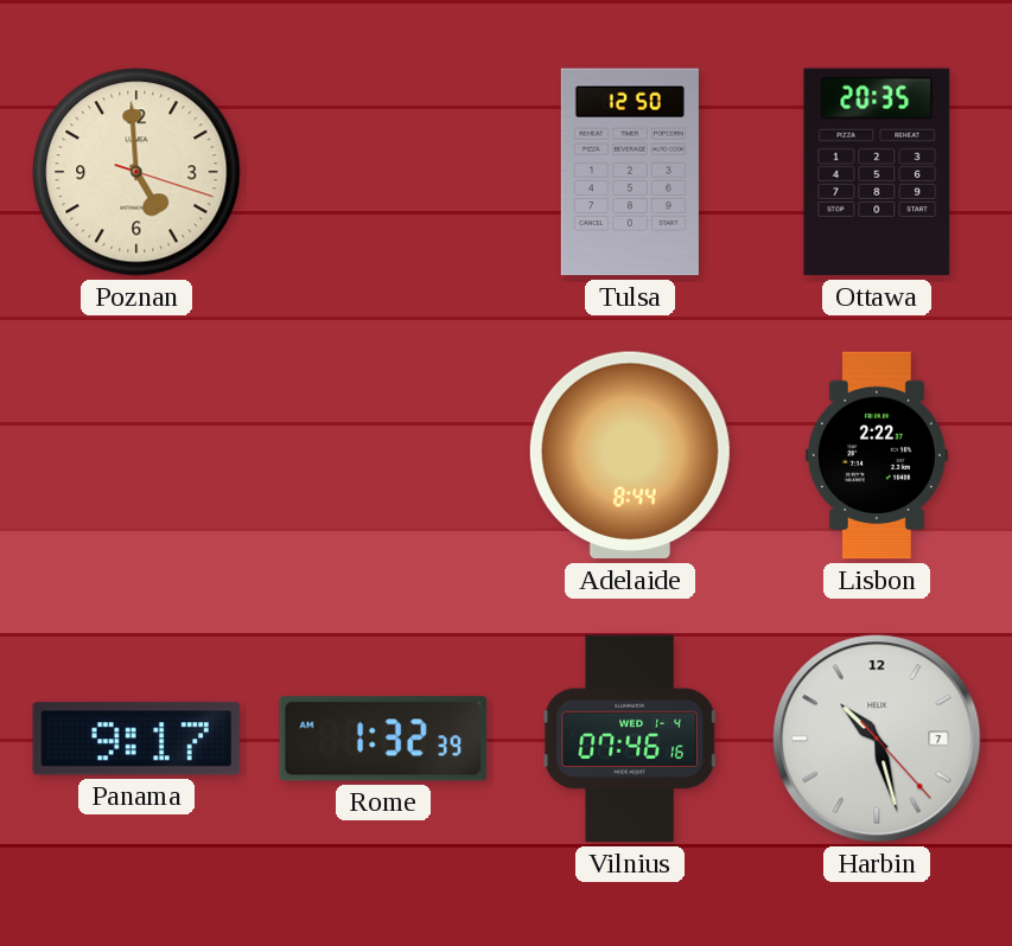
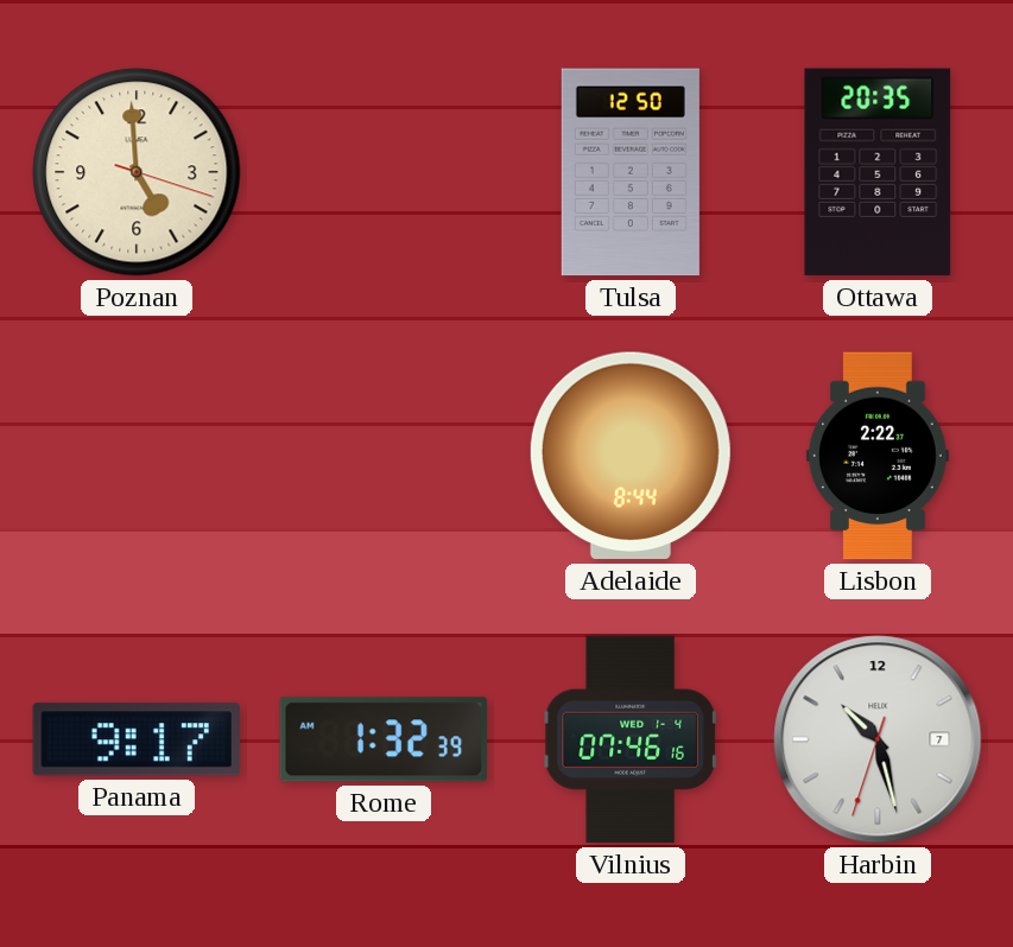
Harbin: 10:27:23 -> 10:27:33 (878, 739)
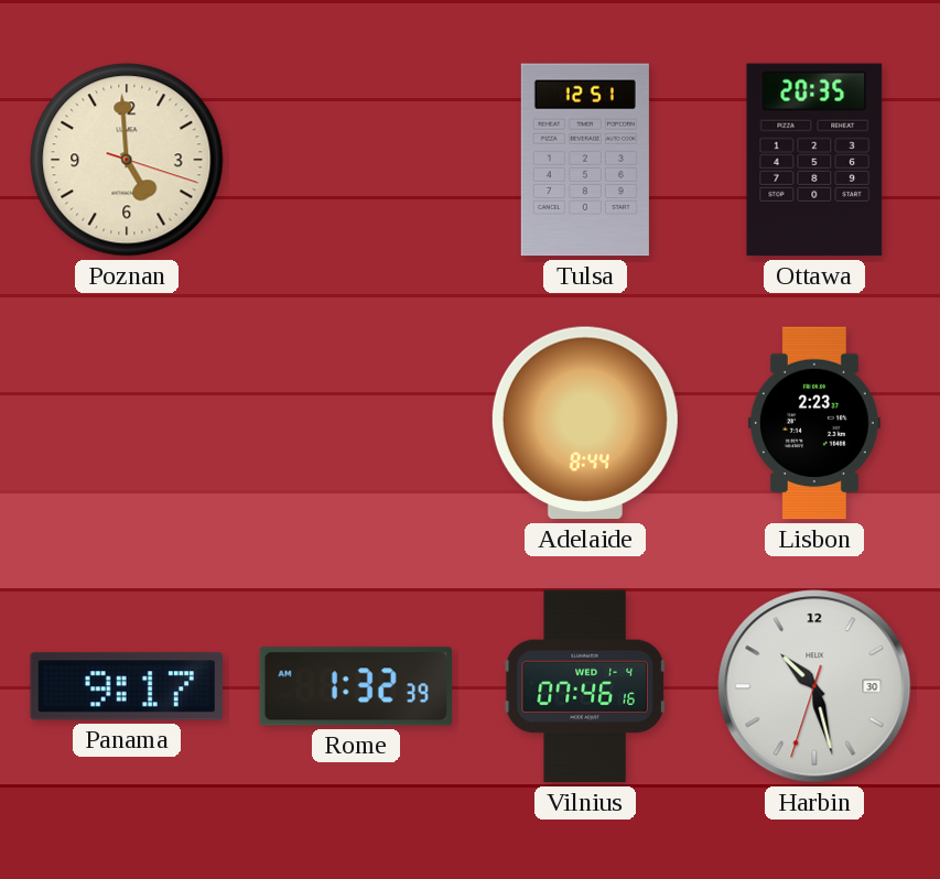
Tulsa: 12:50 -> 12:51 (585, 160)
Lisbon: 2:22 -> 2:23 (814, 423)
Harbin date: 7 -> 30 (814, 686)
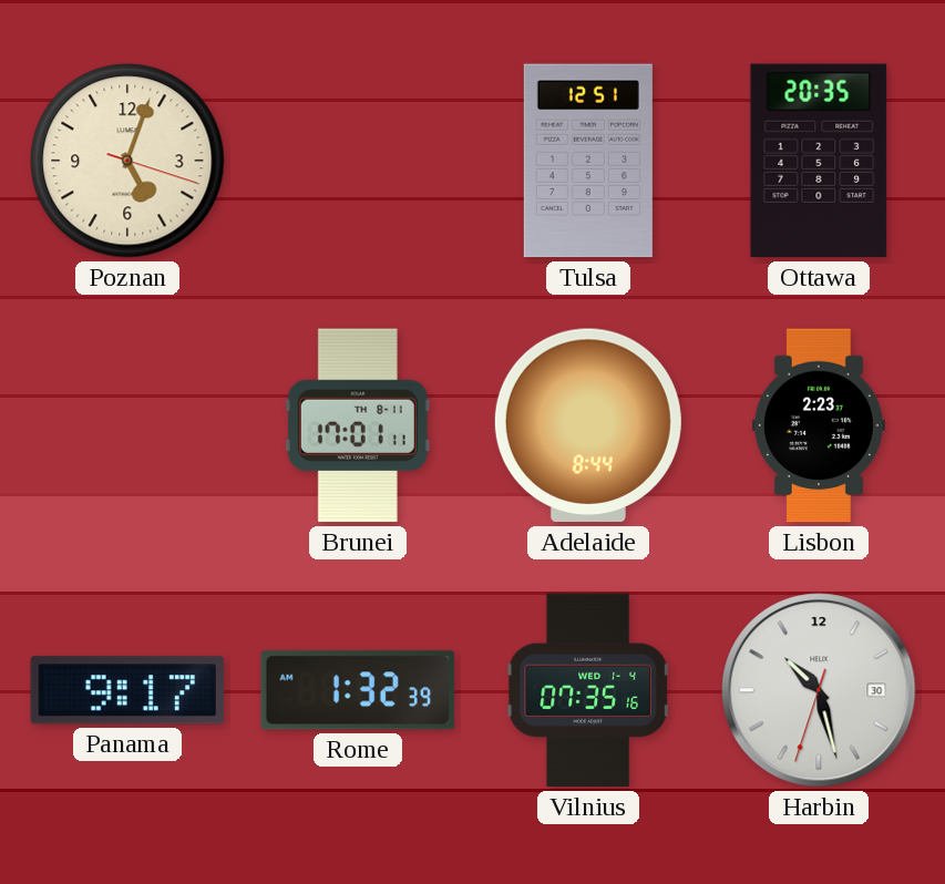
Poznan: 4:59 -> 5:03 (127, 161)
Brunei: none -> 17:01 (358, 425)
Vilnius: 07:46 -> 07:35 (588, 690)
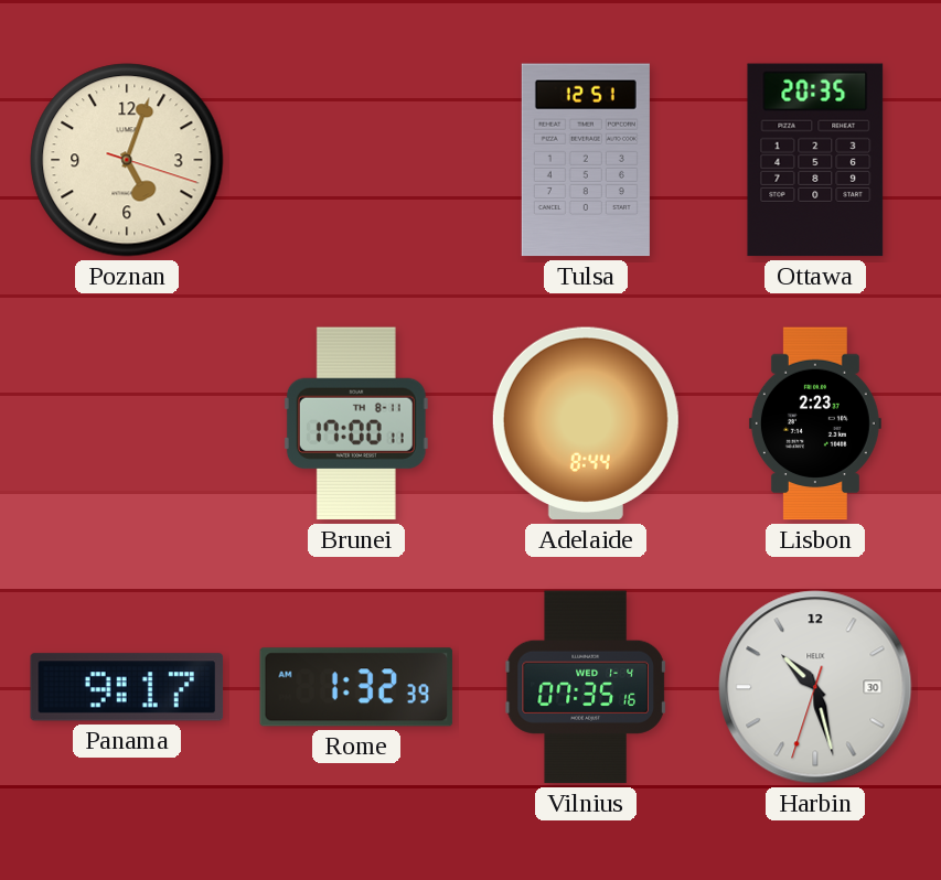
Brunei: 17:01 -> 17:00 (356, 423)
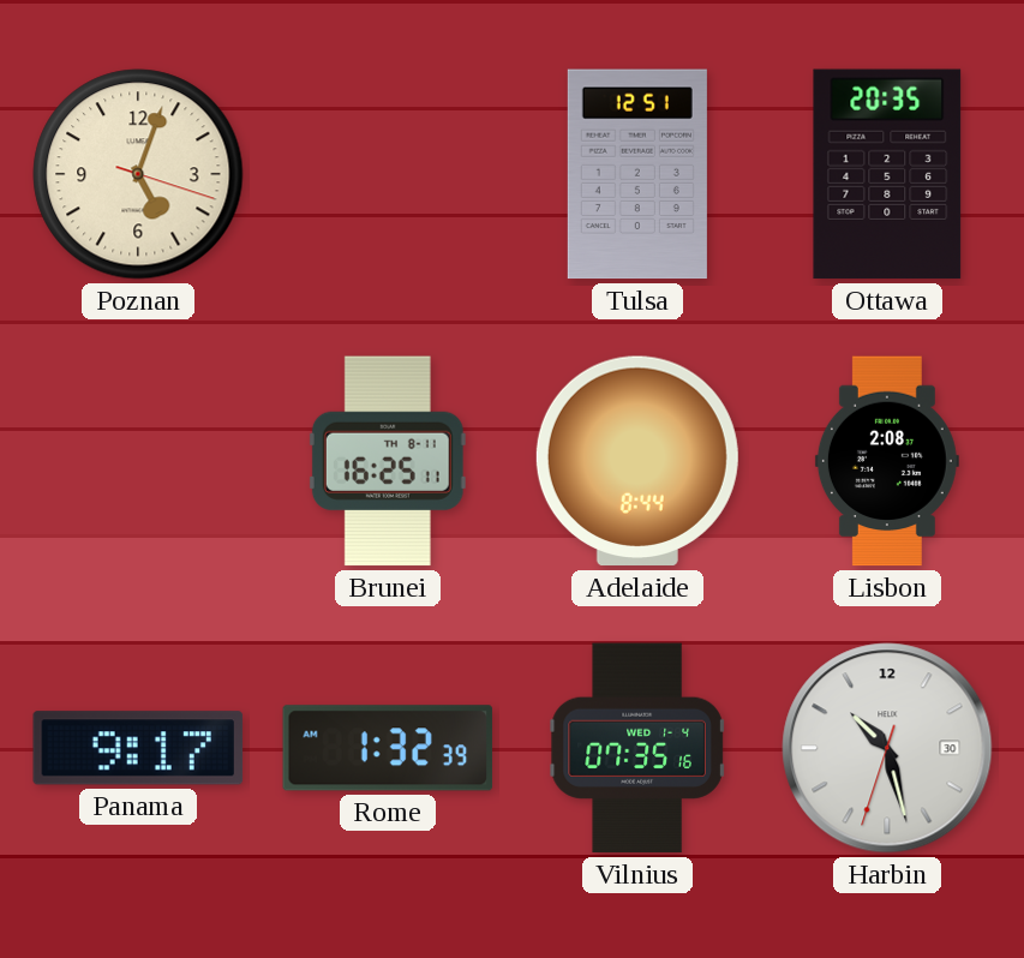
Brunei: 17:00 -> 16:25 (388, 461)
Lisbon: 2:23 -> 2:08 (887, 461)
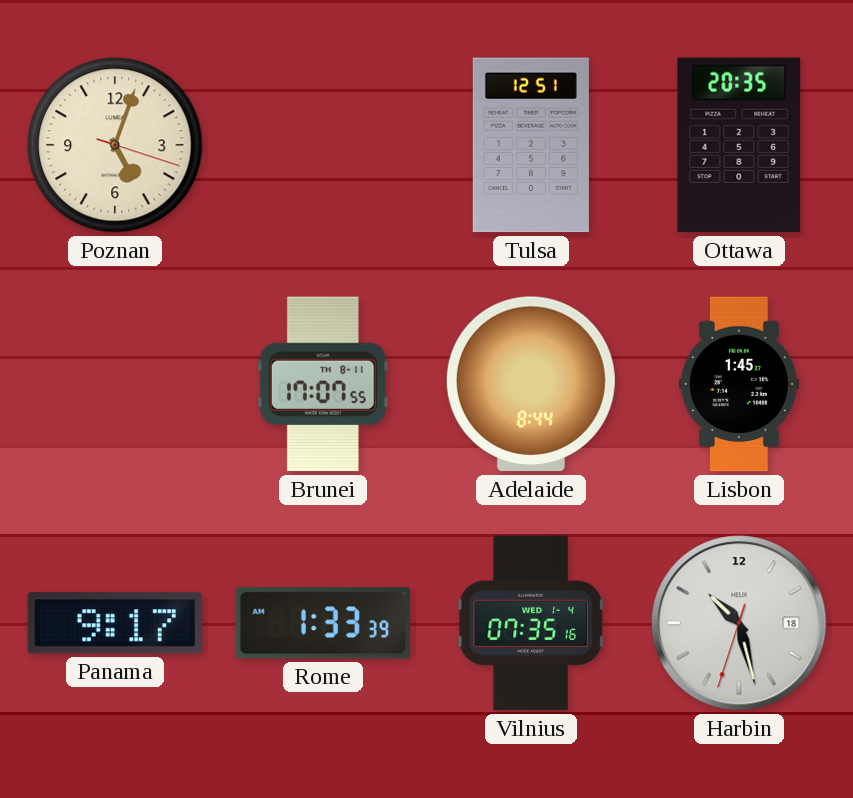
Brunei: 16:25 -> 17:07 (323, 384)
Lisbon: 2:08 -> 1:45 (739, 384)
Rome: 1:32 -> 1:33 (323, 623)
Harbin date: 30 -> 18 (739, 623)
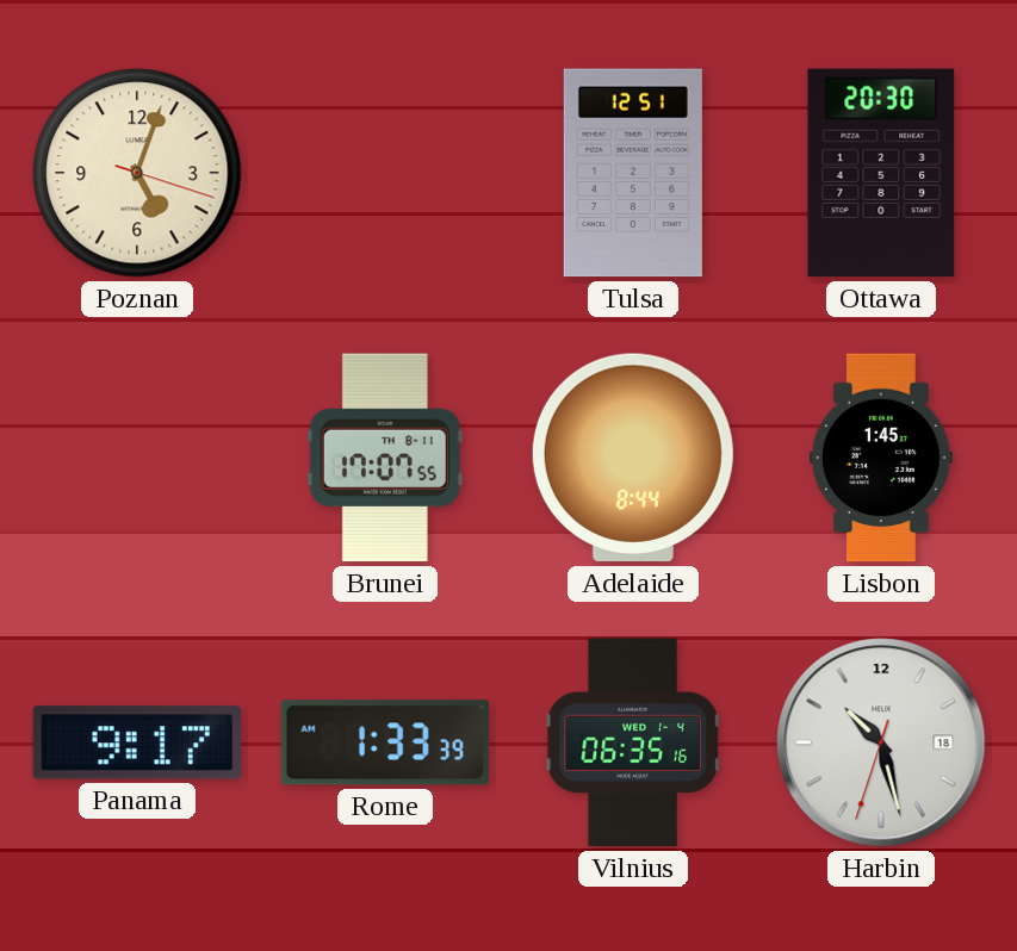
Ottawa: 20:35 -> 20:30 (881, 173)
Vilnius: 07:35 -> 06:35 (633, 742)
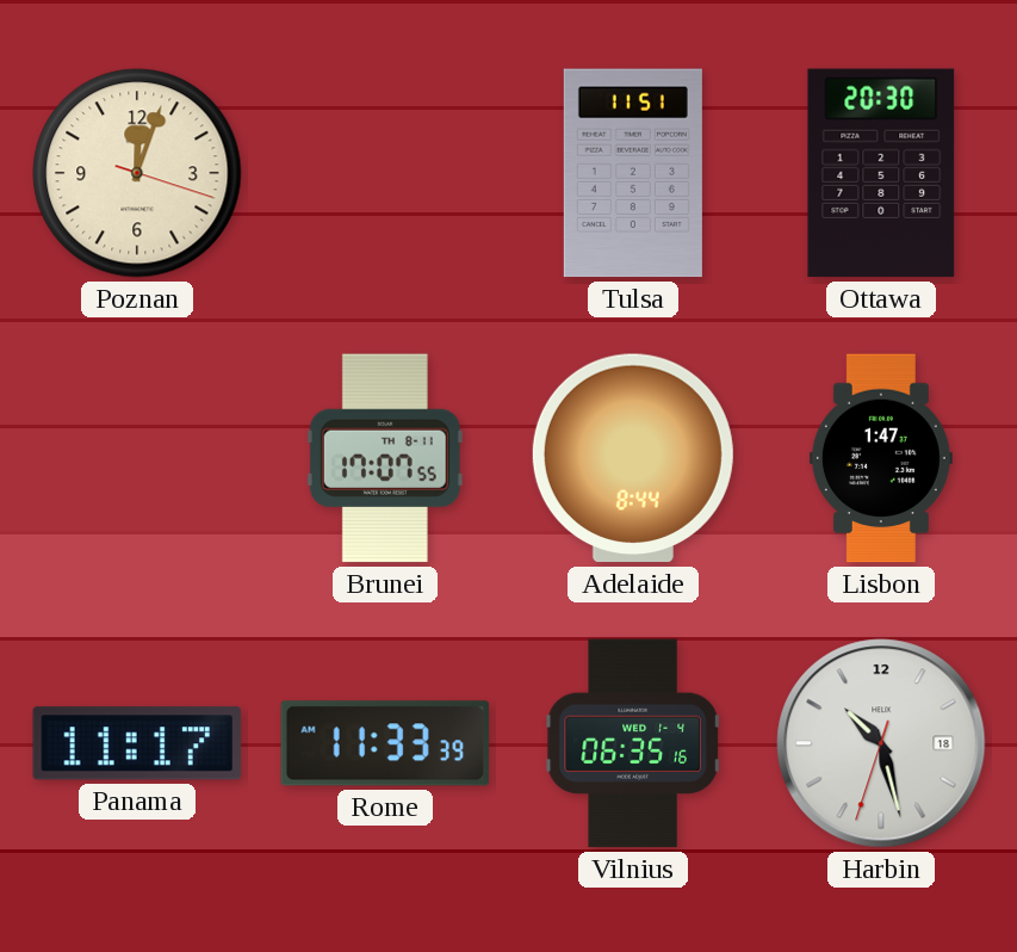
Poznan: 5:03 -> 12:03 (137, 173)
Tulsa: 12:51 -> 11:51 (633, 173)
Lisbon: 1:45 -> 1:47 (881, 458)
Panama: 9:17 -> 11:17 (137, 743)
Rome: 1:33 -> 11:33 (385, 743)
